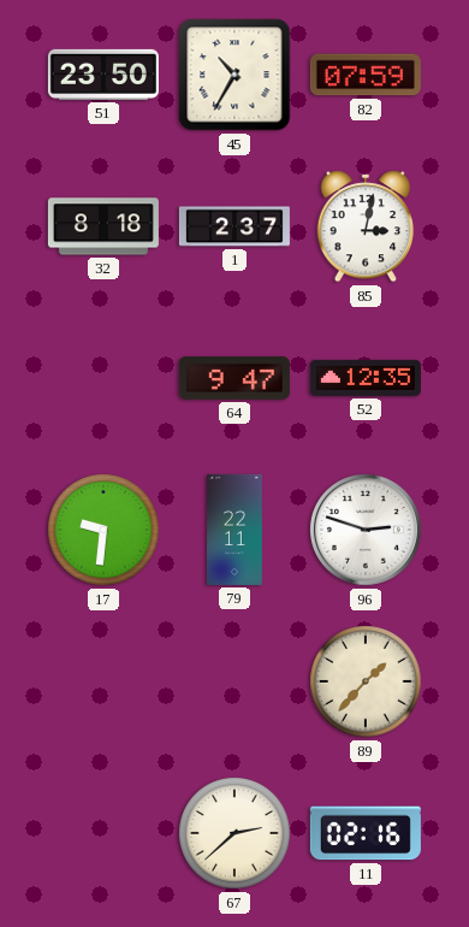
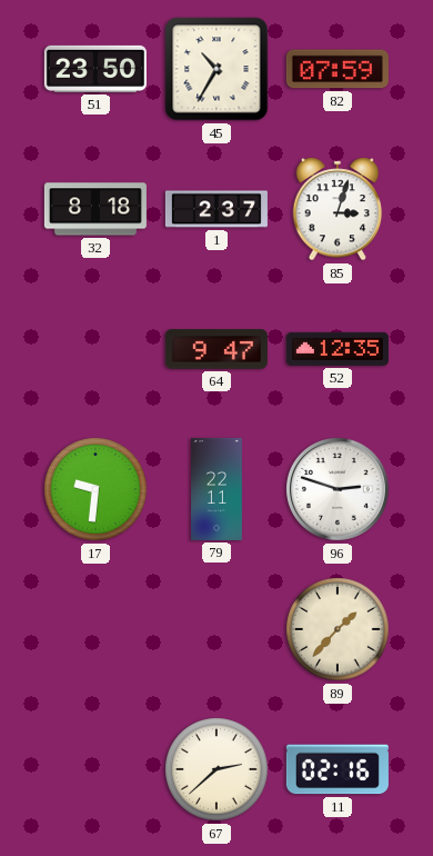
85: 3:02 -> 3:03 (338, 209)
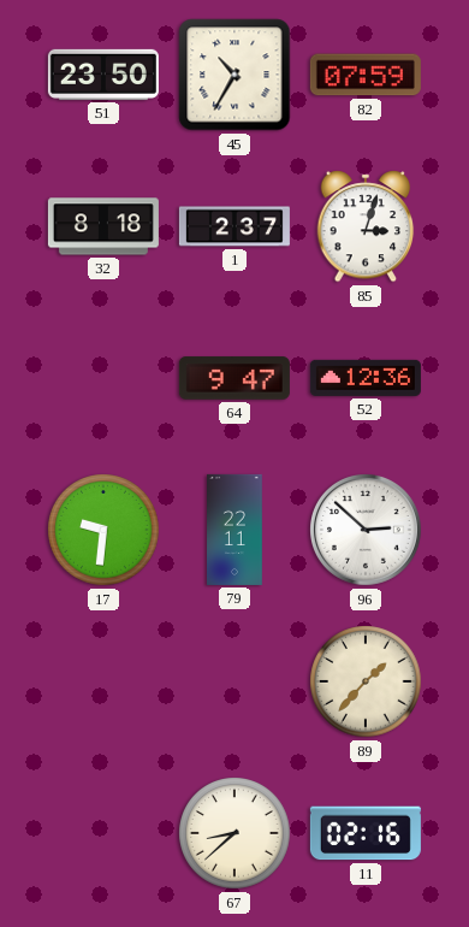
52: 12:35 -> 12:36 (366, 378)
96: 2:48 -> 2:52 (367, 531)
67: 2:38 -> 8:38 (234, 833)
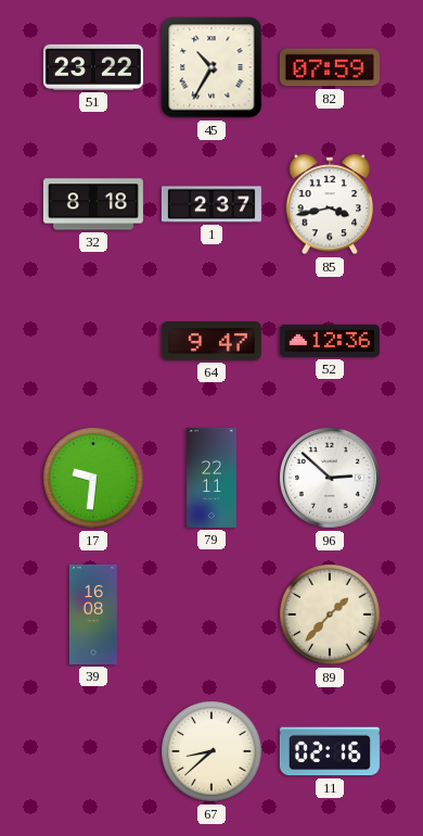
51: 23:50 -> 23:22 (93, 67)
85: 3:03 -> 3:43 (330, 204)
39: none -> 16:08 (93, 615)
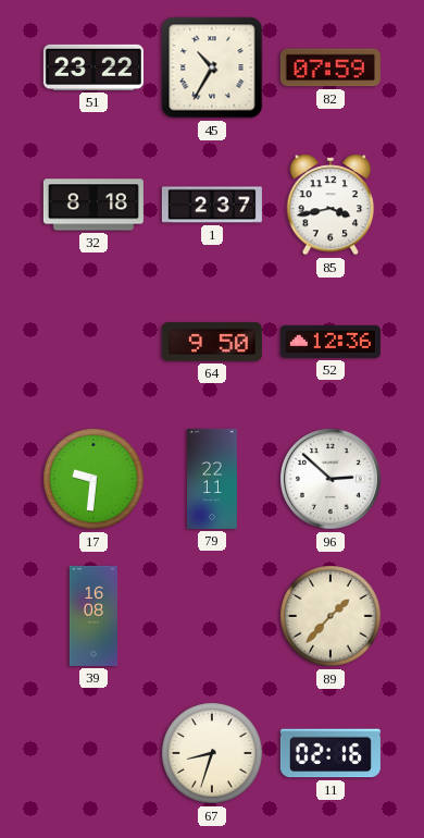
64: 9:47 -> 9:50 (212, 342)
67: 8:38 -> 8:33 (212, 753)
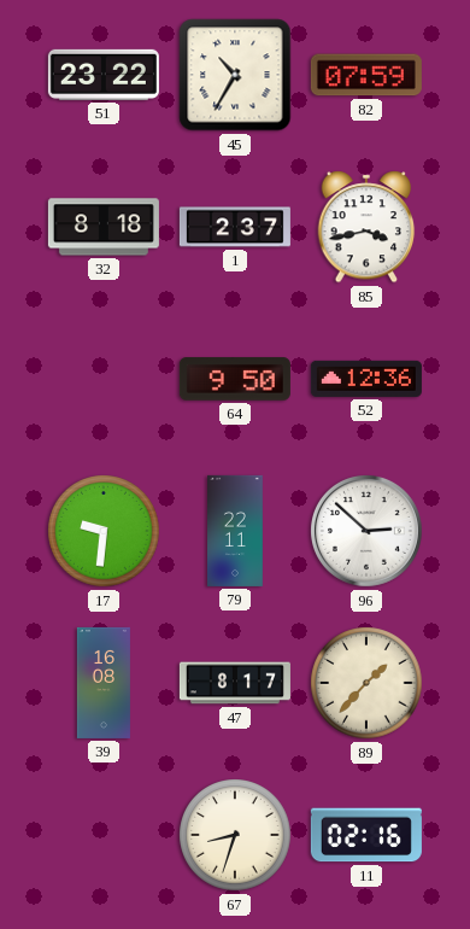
47: none -> 8:17 (235, 683)
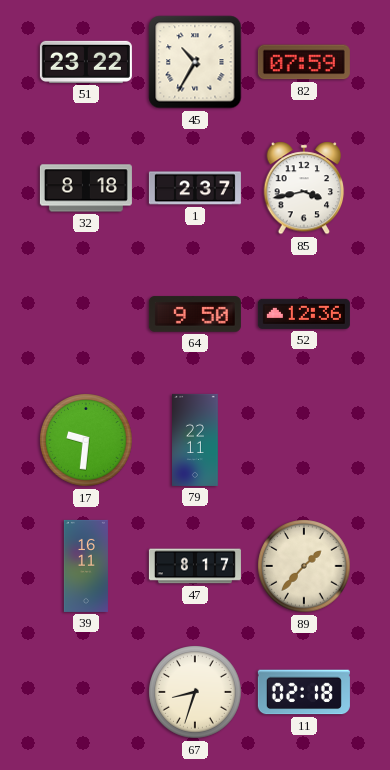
96: 2:52 -> none (368, 532)
39: 16:08 -> 16:11 (86, 566)
11: 02:16 -> 02:18 (304, 692)
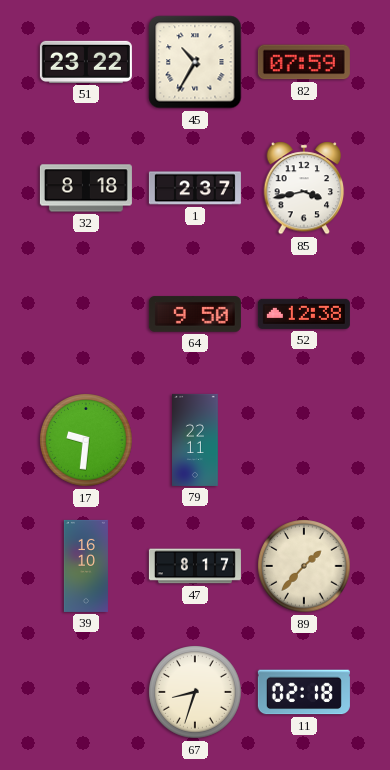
52: 12:36 -> 12:38 (304, 314)
39: 16:11 -> 16:10 (86, 566)
